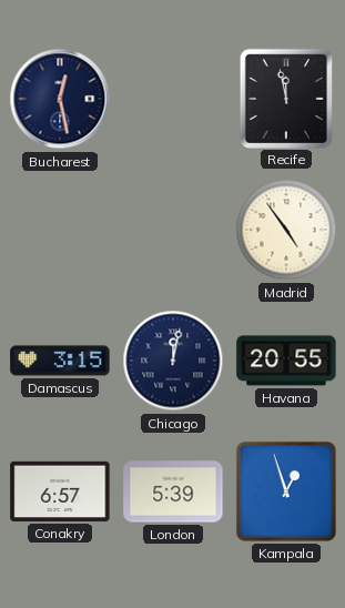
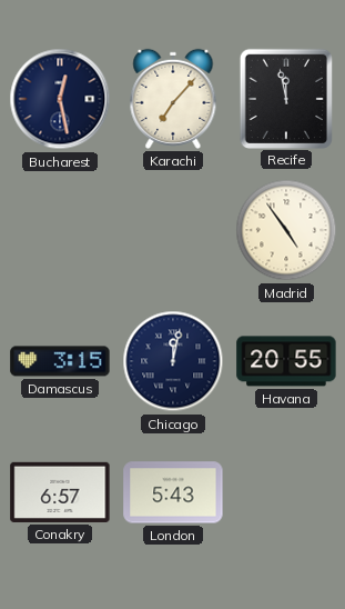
Karachi: none -> 7:07 (173, 99)
London: 5:39 -> 5:43 (173, 492)
Kampala: 12:57 -> none (286, 492)
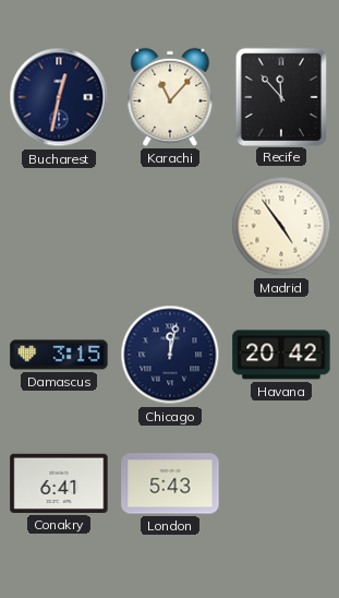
Bucharest: 12:28 -> 12:32 (59, 97)
Karachi: 7:07 -> 11:07 (170, 97)
Recife: 11:58 -> 11:53 (280, 96)
Havana: 20:55 -> 20:42 (281, 355)
Conakry: 6:57 -> 6:41 (59, 483)
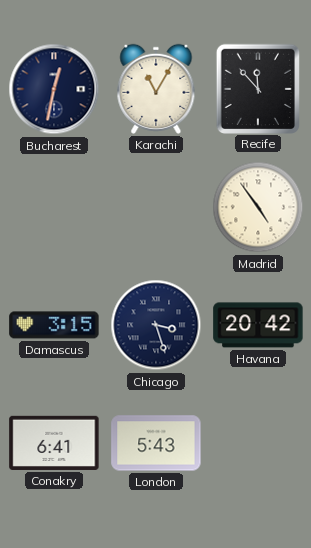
Karachi: 11:07 -> 11:05 (156, 89)
Chicago: 12:02 -> 3:27 (156, 325)
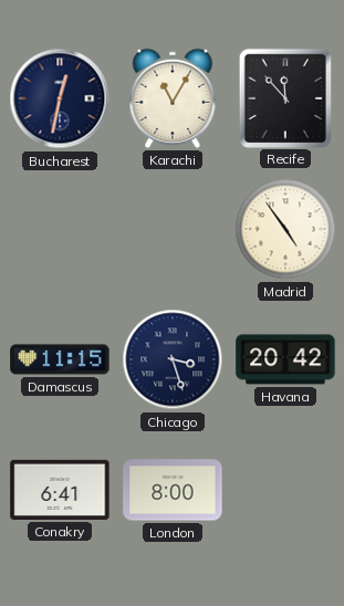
Damascus: 3:15 -> 11:15 (60, 359)
London: 5:43 -> 8:00 (173, 490)
